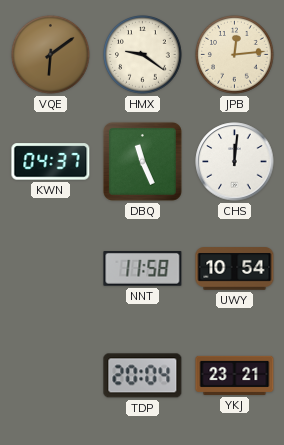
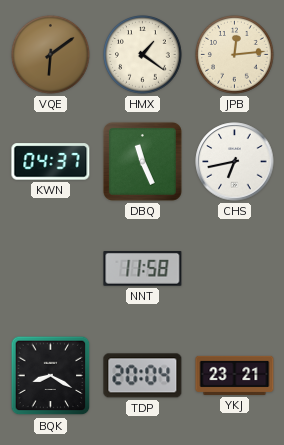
HMX: 9:21 -> 1:21 (143, 55)
CHS: 12:01 -> 6:43 (235, 162)
UWY: 10:54 -> none (235, 269)
BQK: none -> 8:20 (51, 376)
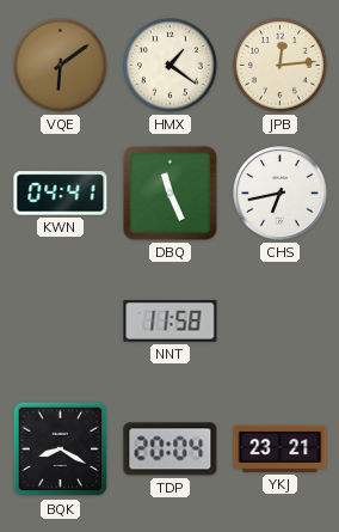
KWN: 04:37 -> 04:41 (61, 194)
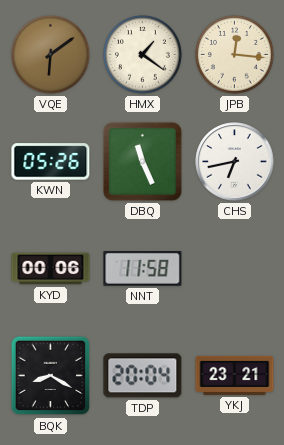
JPB: 12:14 -> 12:16 (235, 55)
KWN: 04:41 -> 05:26 (51, 162)
KYD: none -> 00:06 (51, 269)
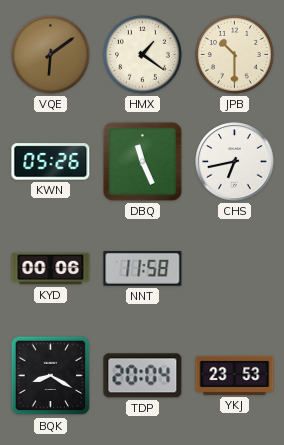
JPB: 12:16 -> 10:30 (235, 55)
YKJ: 23:21 -> 23:53 (235, 375)
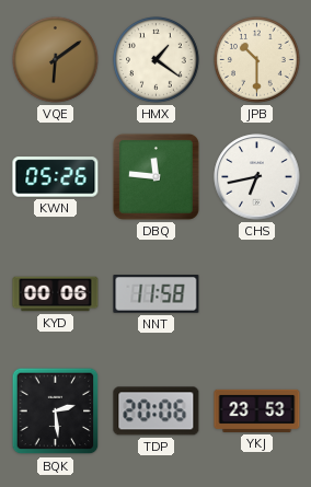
DBQ: 11:26 -> 11:46 (155, 176)
BQK: 8:20 -> 2:29 (56, 411)
TDP: 20:04 -> 20:06 (157, 411)
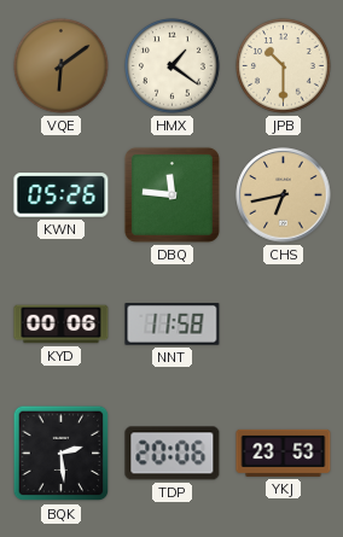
CHS dial: white -> champagne (284, 195)
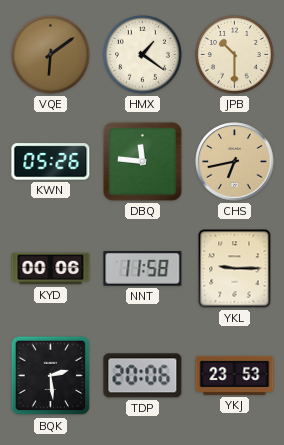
YKL: none -> 9:15 (235, 269)
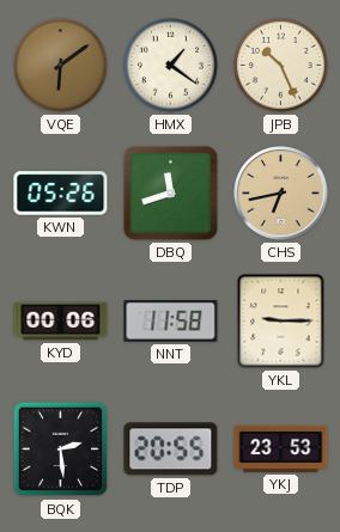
JPB: 10:30 -> 10:26 (281, 66)
DBQ: 11:46 -> 11:42 (170, 192)
TDP: 20:06 -> 20:55 (171, 450)
